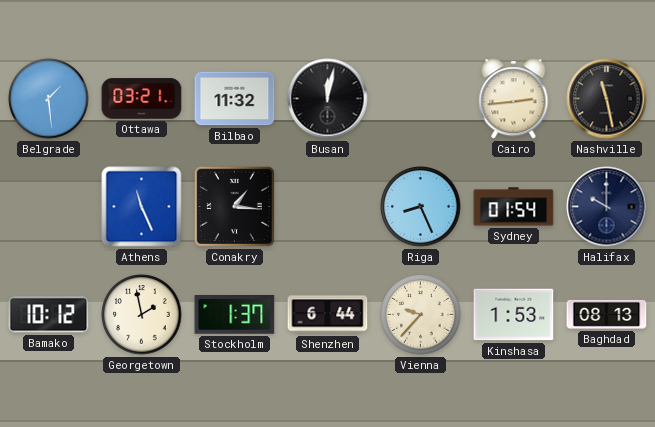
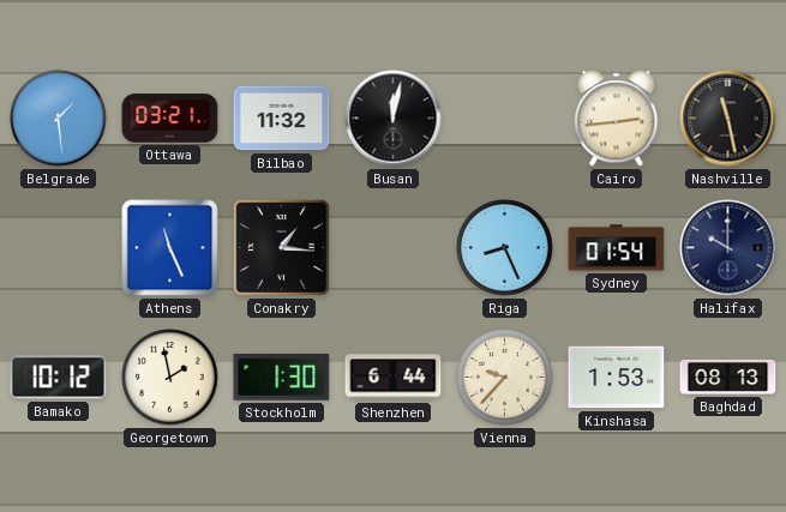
Stockholm: 1:37 -> 1:30 (282, 378)
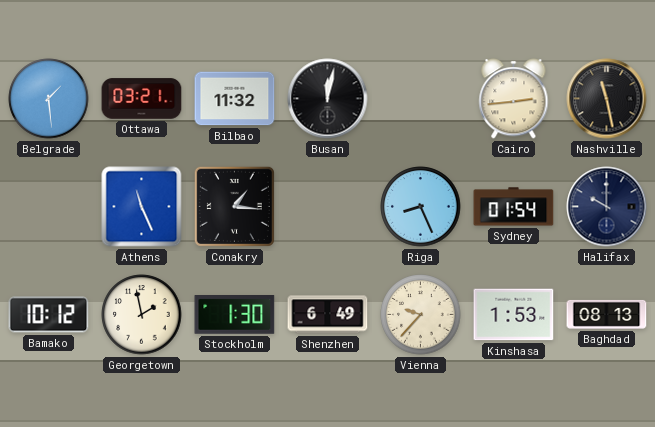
Shenzhen: 6:44 -> 6:49 (328, 315)
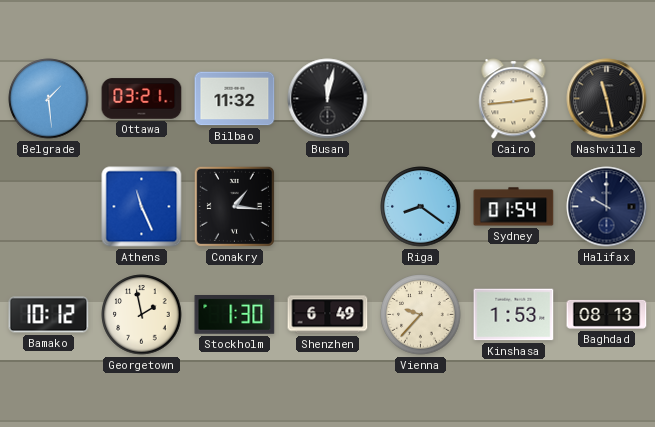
Riga: 8:26 -> 8:21 (421, 207)
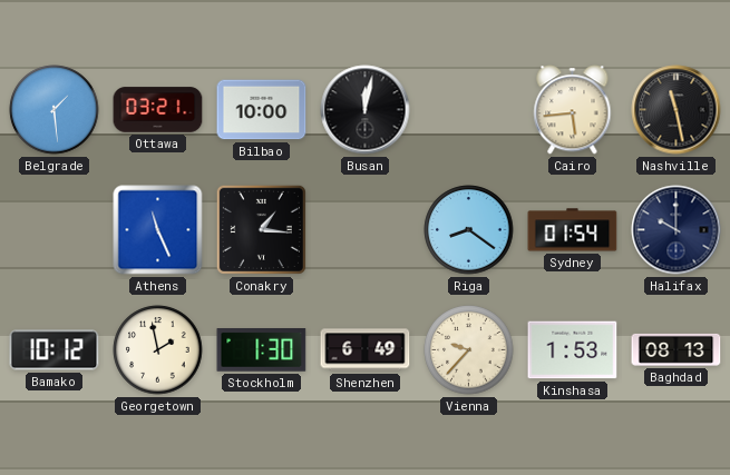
Bilbao: 11:32 -> 10:00 (262, 110)
Cairo: 2:44 -> 5:44 (573, 110)
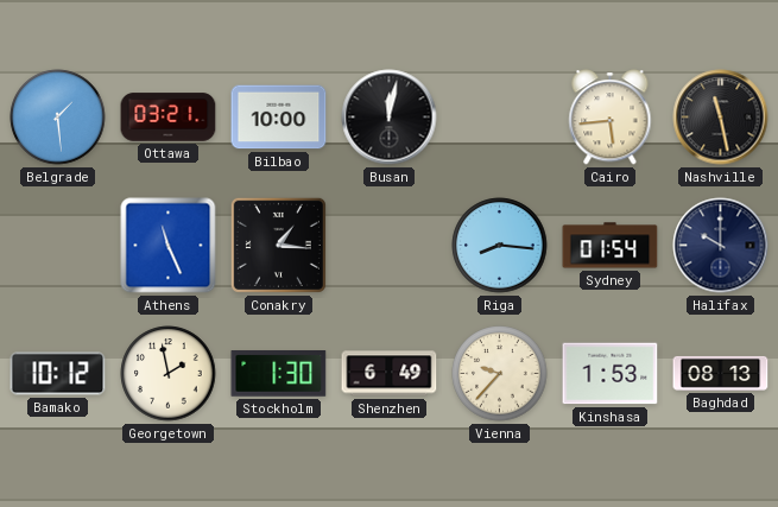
Riga: 8:21 -> 8:16 (500, 246)
